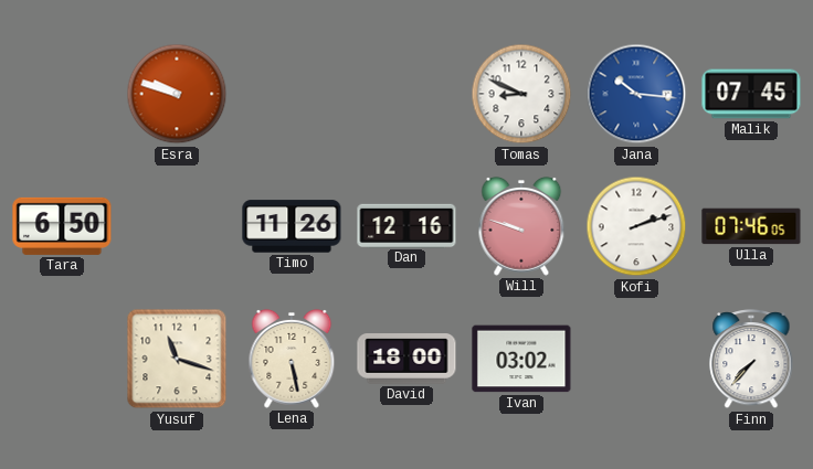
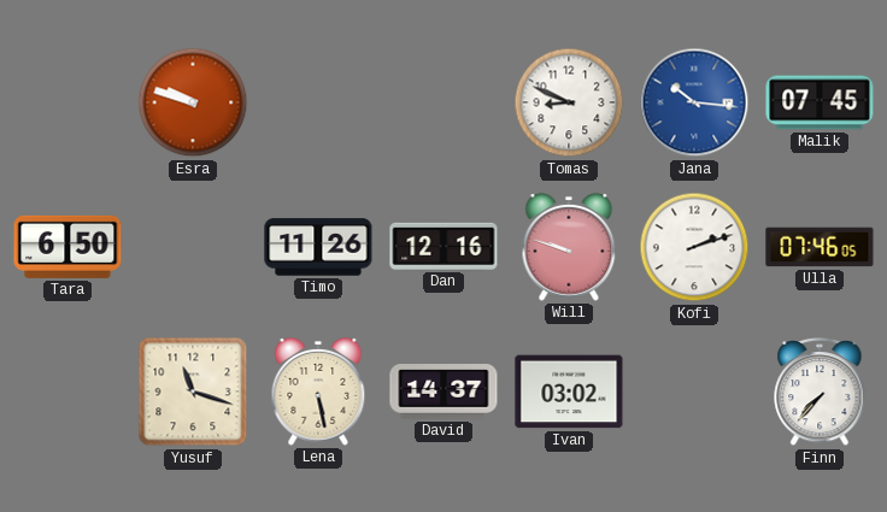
David: 18:00 -> 14:37 (444, 393)
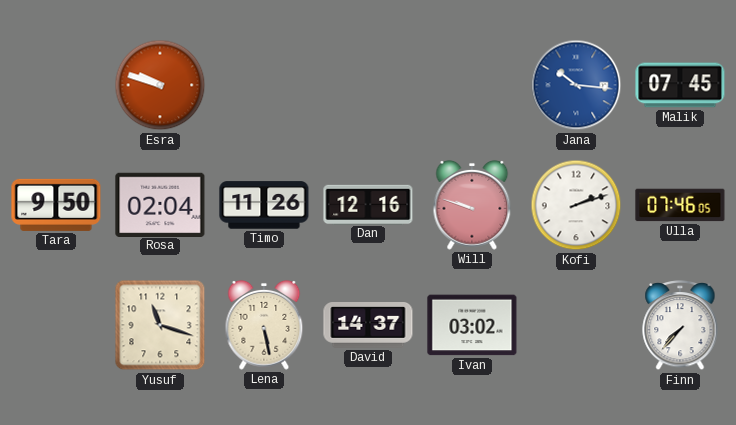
Tomas: 8:49 -> none (569, 102)
Tara: 6:50 -> 9:50 (56, 205)
Rosa: none -> 02:04 (160, 204)
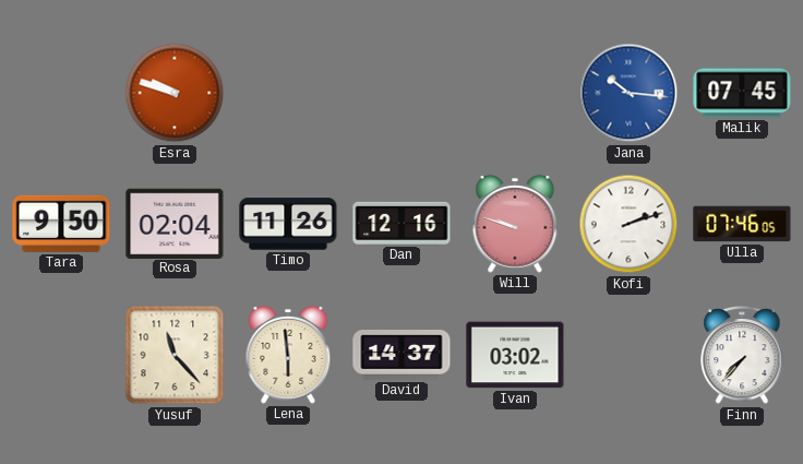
Yusuf: 11:18 -> 11:23 (175, 355)
Lena: 5:28 -> 5:59 (288, 355)
